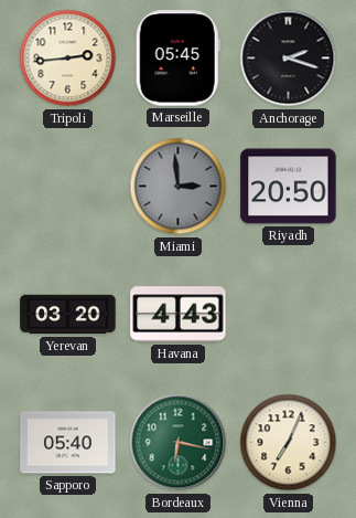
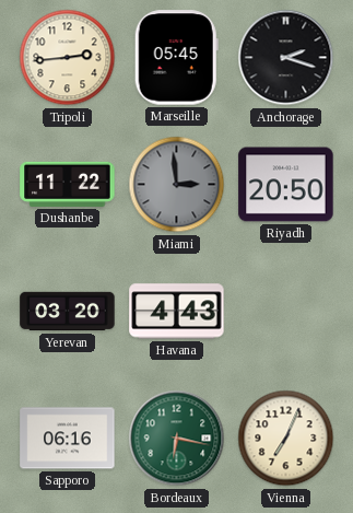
Dushanbe: none -> 11:22 (68, 184)
Sapporo: 05:40 -> 06:16 (68, 439)
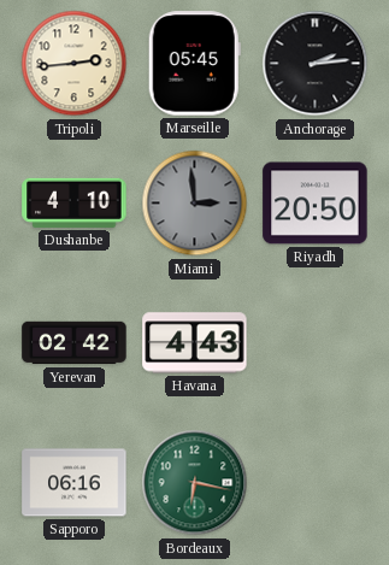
Anchorage: 2:18 -> 2:14 (316, 64)
Dushanbe: 11:22 -> 4:10 (75, 202)
Yerevan: 03:20 -> 02:42 (75, 343)
Vienna: 7:04 -> none (286, 439)
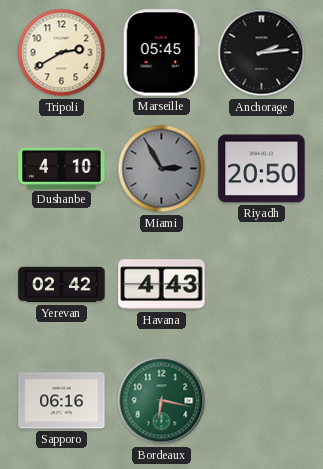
Tripoli: 2:44 -> 2:40 (62, 53)
Miami: 2:59 -> 2:55 (162, 169)
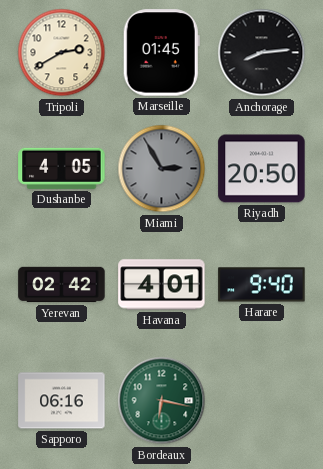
Marseille: 05:45 -> 01:45 (161, 53)
Anchorage: 2:14 -> 8:14 (262, 53)
Dushanbe: 4:10 -> 4:05 (62, 168)
Havana: 4:43 -> 4:01 (162, 285)
Harare: none -> 9:40 (262, 285)
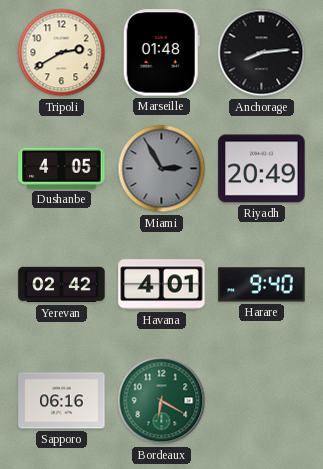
Marseille: 01:45 -> 01:48 (161, 53)
Riyadh: 20:50 -> 20:49 (262, 169)
Bordeaux: 6:17 -> 6:20 (162, 401)
